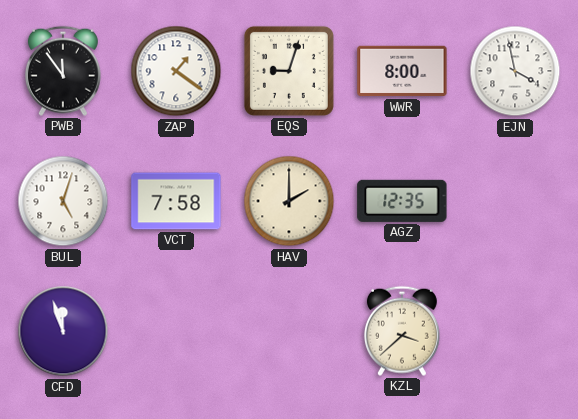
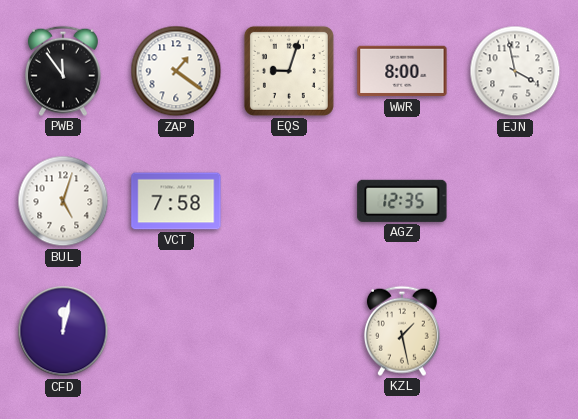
HAV: 2:00 -> none (289, 201)
CFD: 11:57 -> 12:02 (63, 331)
KZL: 3:38 -> 1:28 (402, 331)
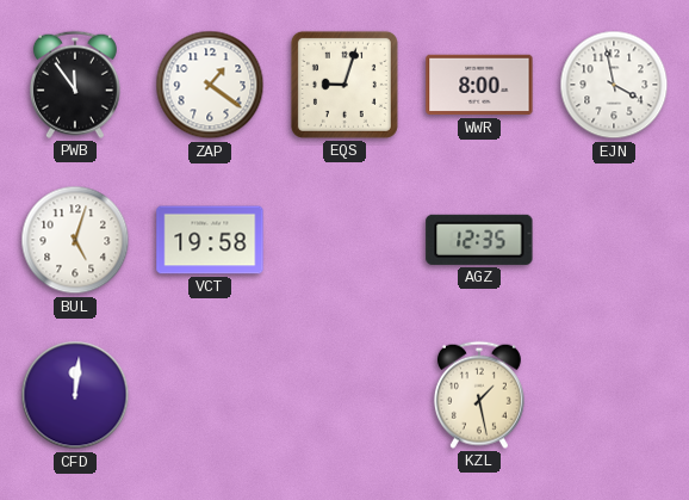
VCT: 7:58 -> 19:58 (210, 240)
CFD: 12:02 -> 12:01 (75, 395)
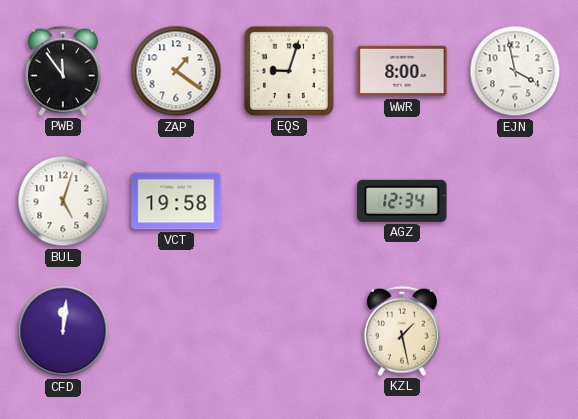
AGZ: 12:35 -> 12:34 (402, 201)
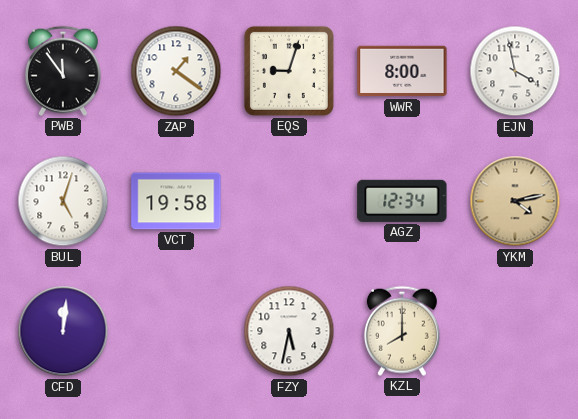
YKM: none -> 4:13 (515, 201)
FZY: none -> 5:32 (289, 331)
KZL: 1:28 -> 8:00 (402, 331)
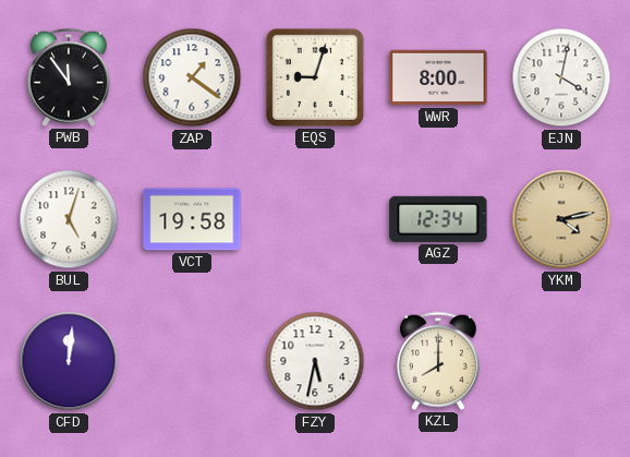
EJN: 3:58 -> 4:02 (561, 77)
